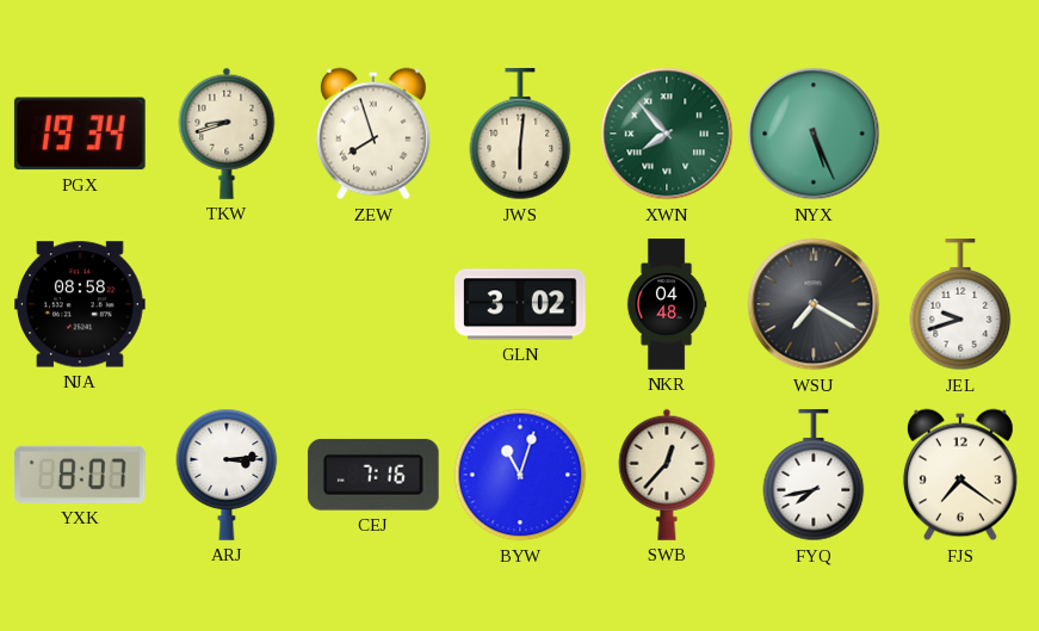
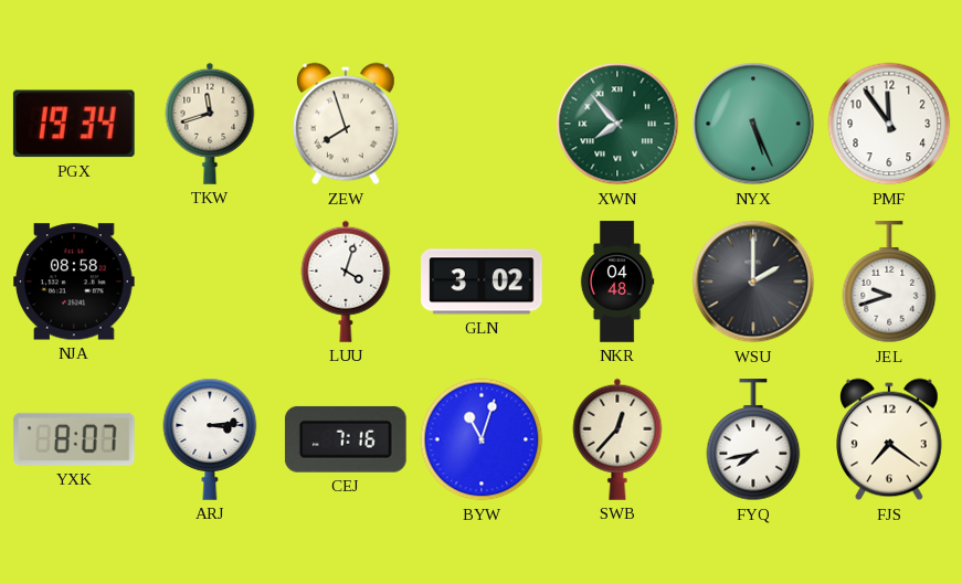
TKW: 8:42 -> 11:42 (210, 124)
JWS: 6:01 -> none (520, 135)
PMF: none -> 11:54 (889, 124)
LUU: none -> 4:03 (346, 282)
WSU: 7:20 -> 2:00 (753, 282)
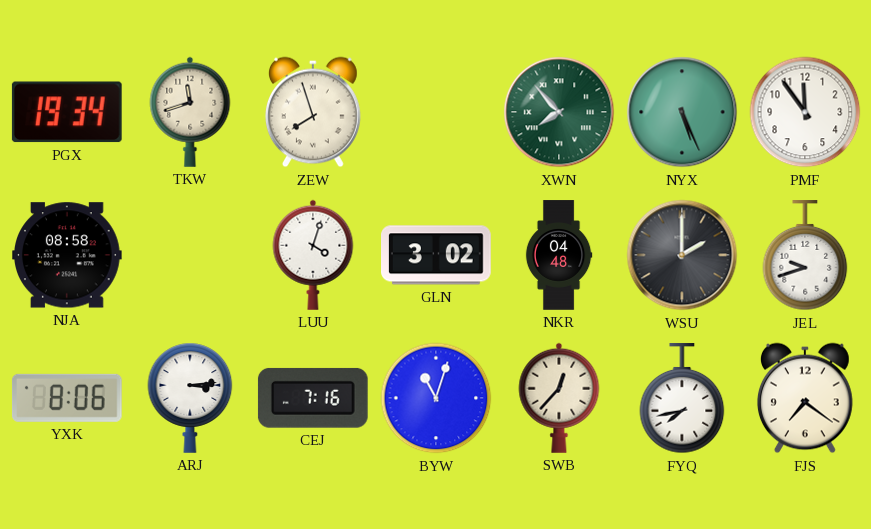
YXK: 8:07 -> 8:06 (67, 398)
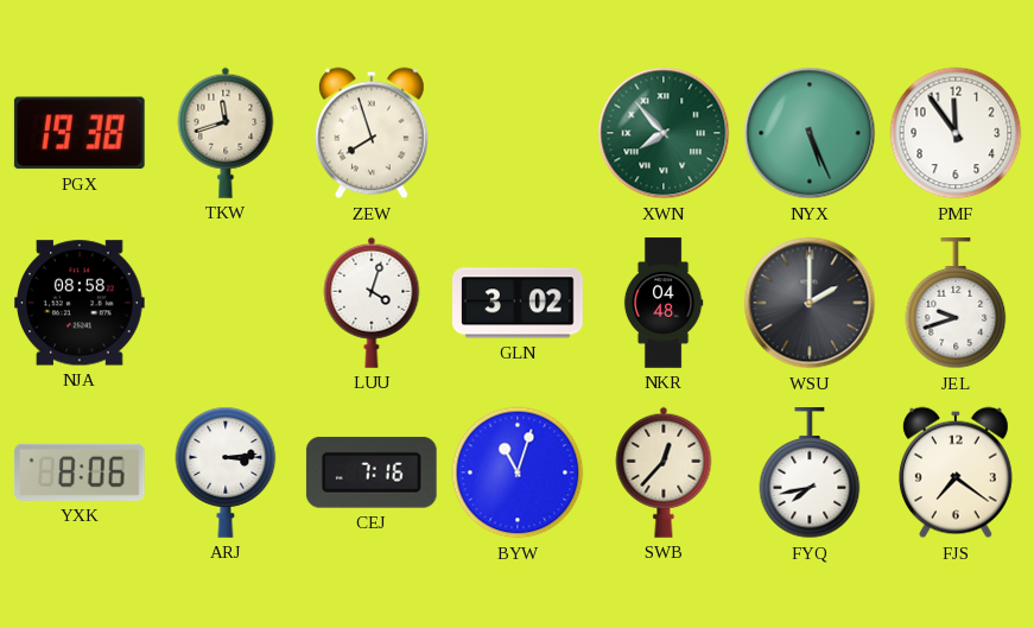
PGX: 19:34 -> 19:38 (80, 133)
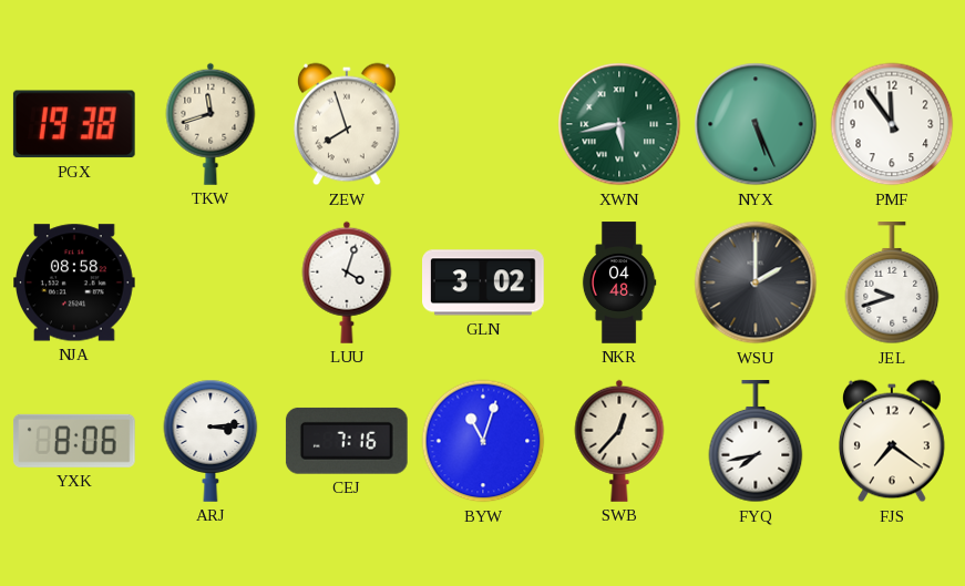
XWN: 7:53 -> 5:43 (619, 124)
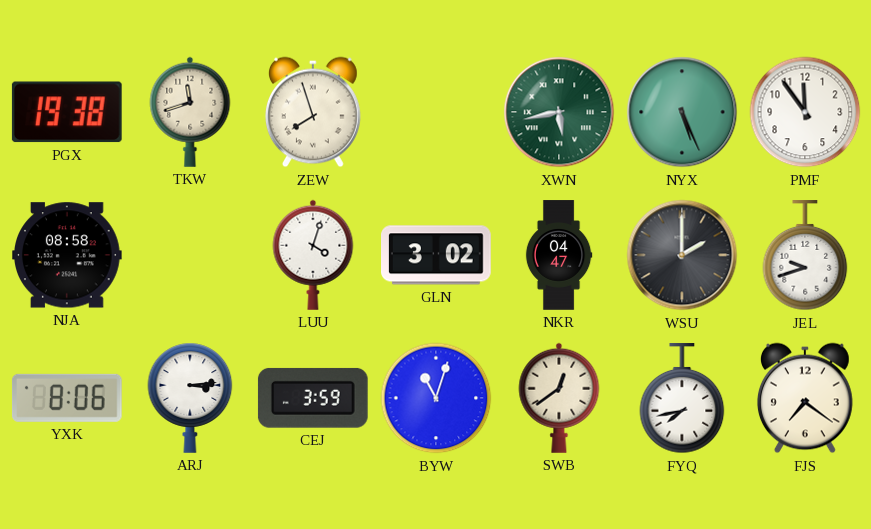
NKR: 04:48 -> 04:47 (559, 255)
CEJ: 7:16 -> 3:59 (313, 398)
SWB: 12:37 -> 12:39 (559, 398)
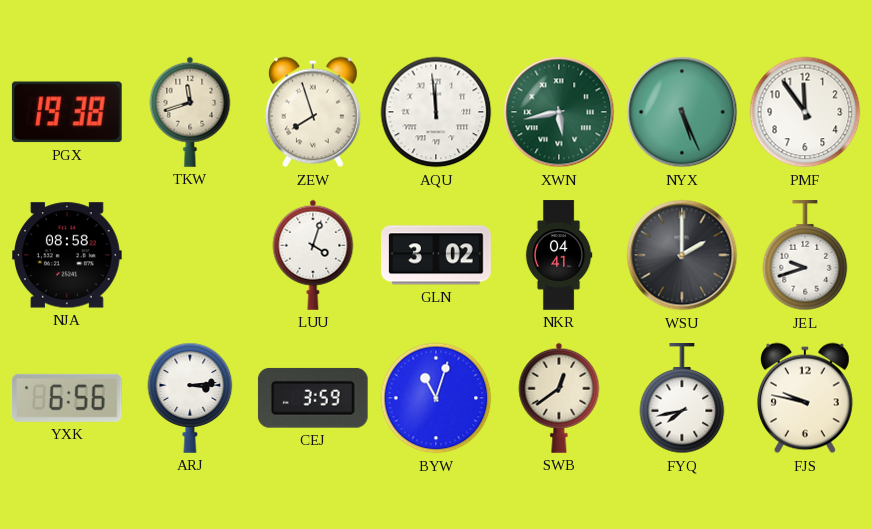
AQU: none -> 11:59 (436, 112)
NKR: 04:47 -> 04:41 (559, 255)
YXK: 8:06 -> 6:56 (67, 398)
FJS: 7:21 -> 9:47 (805, 398)
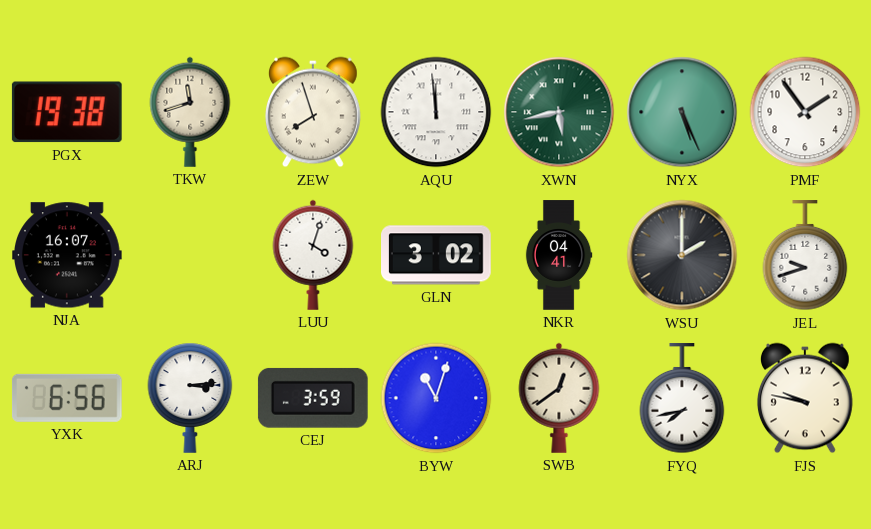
PMF: 11:54 -> 1:54 (805, 112)
NJA: 08:58 -> 16:07 (68, 255)
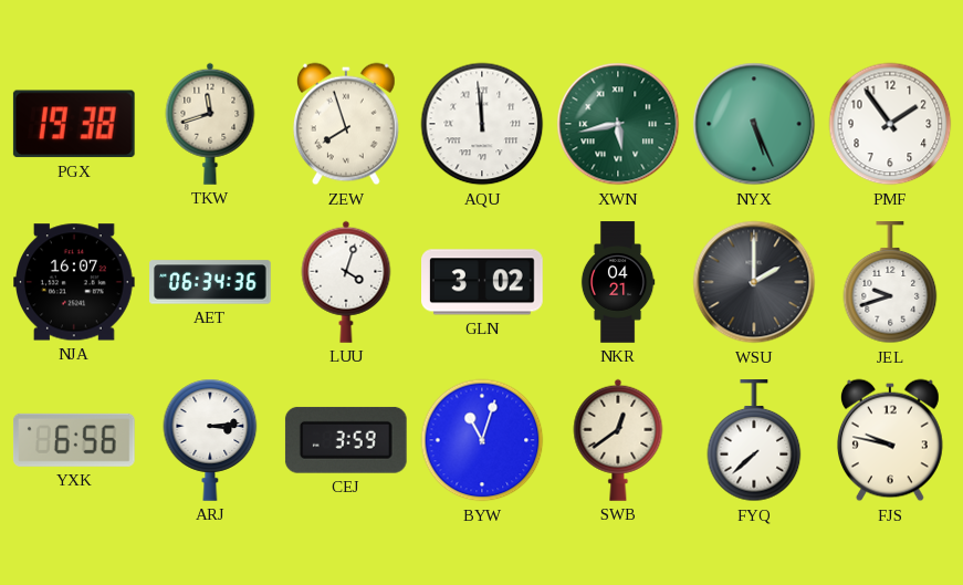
AET: none -> 06:34 (210, 282)
NKR: 04:41 -> 04:21 (618, 282)
FYQ: 7:43 -> 7:38 (754, 441)
